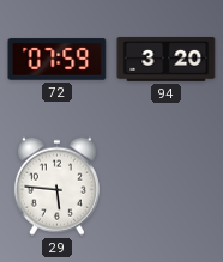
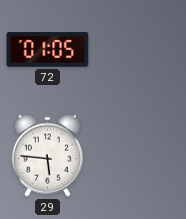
72: 07:59 -> 01:05 (48, 50)
94: 3:20 -> none (167, 59)
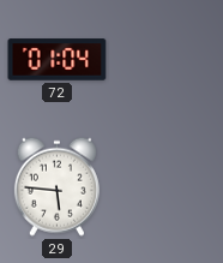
72: 01:05 -> 01:04 (58, 60)
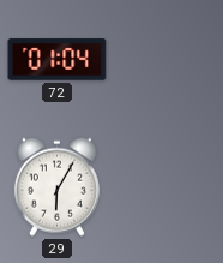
29: 5:46 -> 6:05 (56, 186)
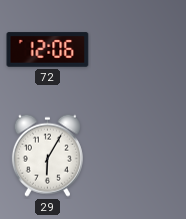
72: 01:04 -> 12:06 (48, 50)
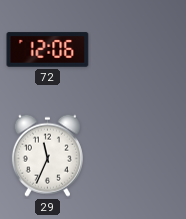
29: 6:05 -> 11:34 (47, 155)
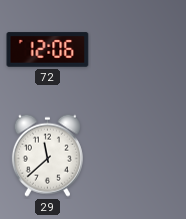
29: 11:34 -> 11:38 (47, 155)
